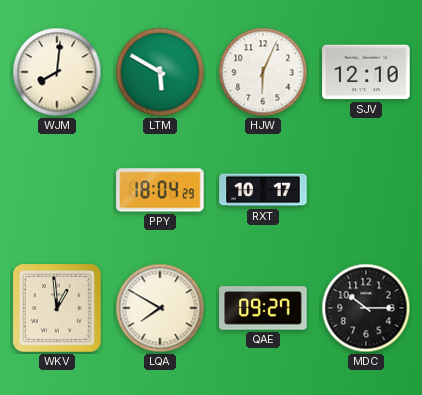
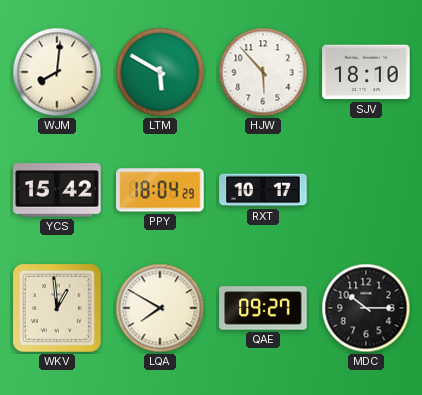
HJW: 6:04 -> 5:53 (263, 72)
SJV: 12:10 -> 18:10 (366, 72)
YCS: none -> 15:42 (57, 190)
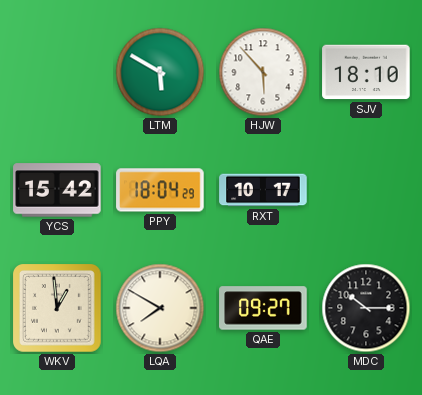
WJM: 8:01 -> none (57, 72)
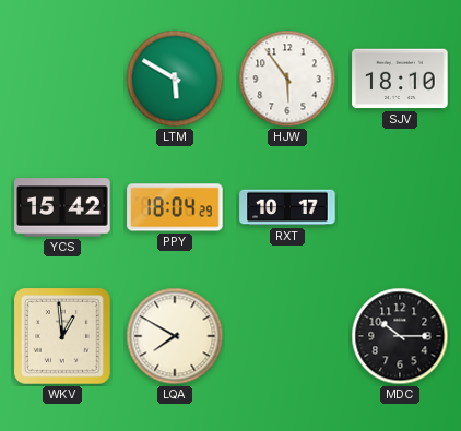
HJW: 5:53 -> 5:54 (287, 79)
QAE: 09:27 -> none (263, 308)
